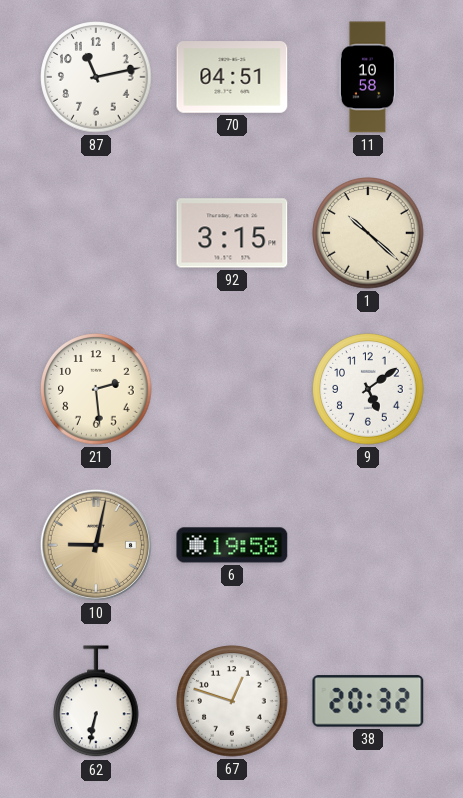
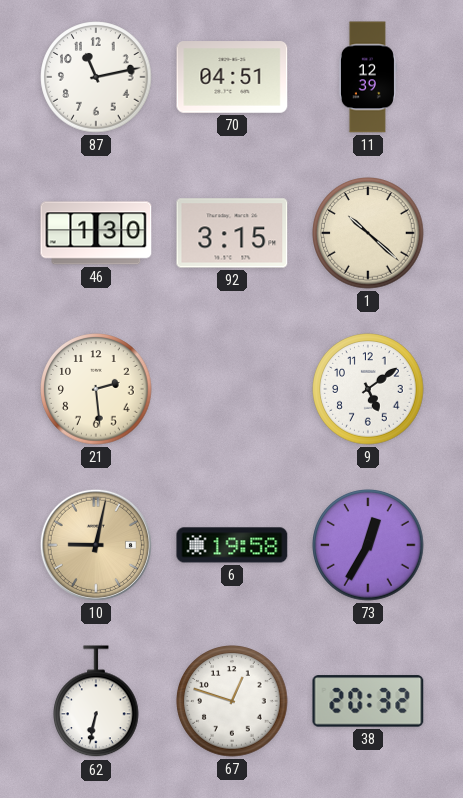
11: 10:58 -> 12:39 (368, 77)
46: none -> 1:30 (96, 233)
73: none -> 12:35 (368, 545)
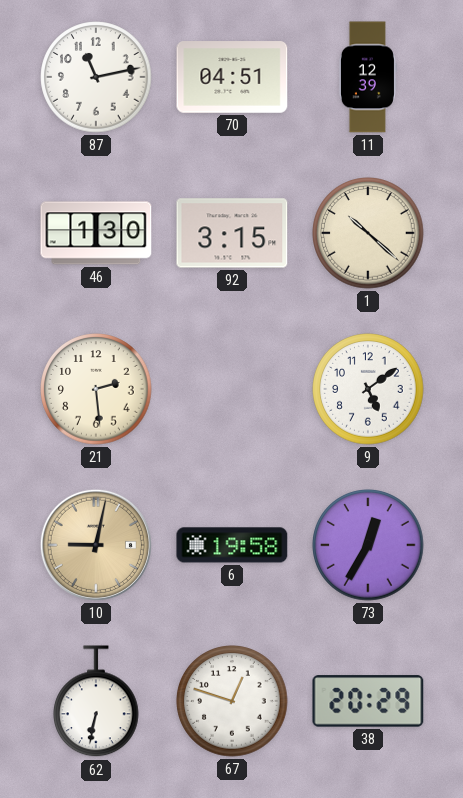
38: 20:32 -> 20:29 (368, 701)
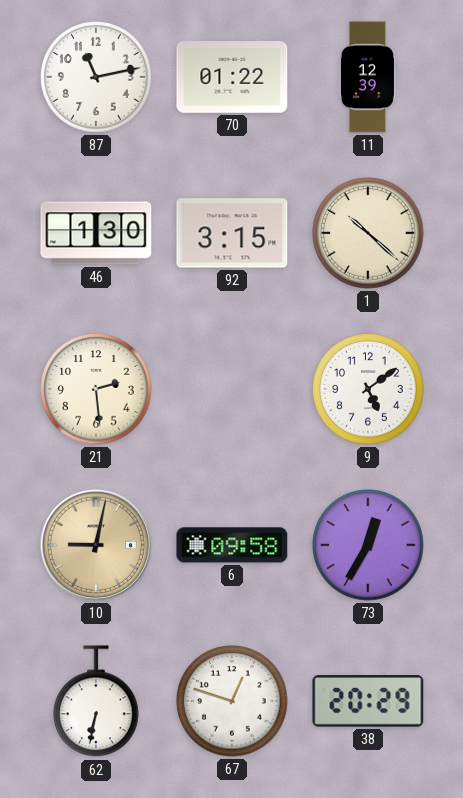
70: 04:51 -> 01:22 (232, 77)
6: 19:58 -> 09:58 (232, 545)
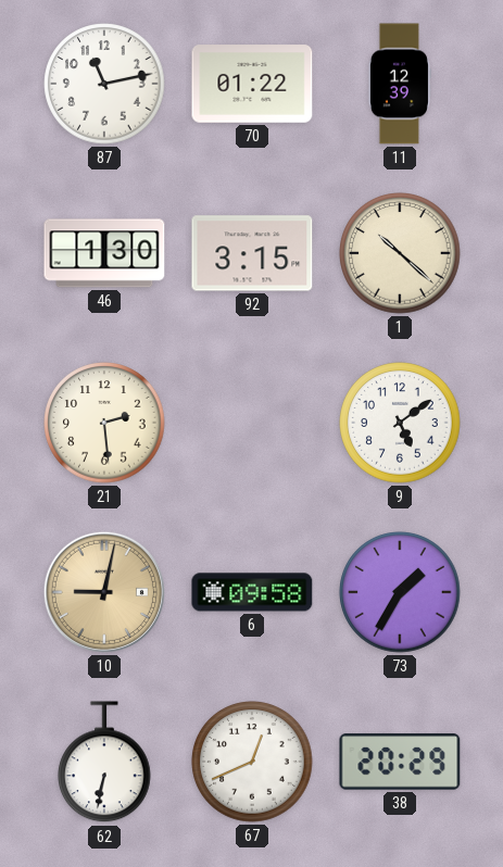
73: 12:35 -> 1:35 (400, 592)
67: 12:48 -> 12:41 (252, 762)
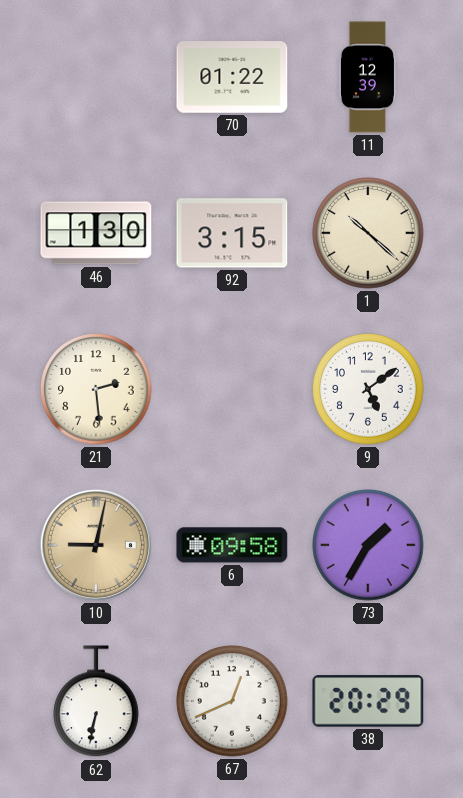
87: 11:13 -> none (104, 84)
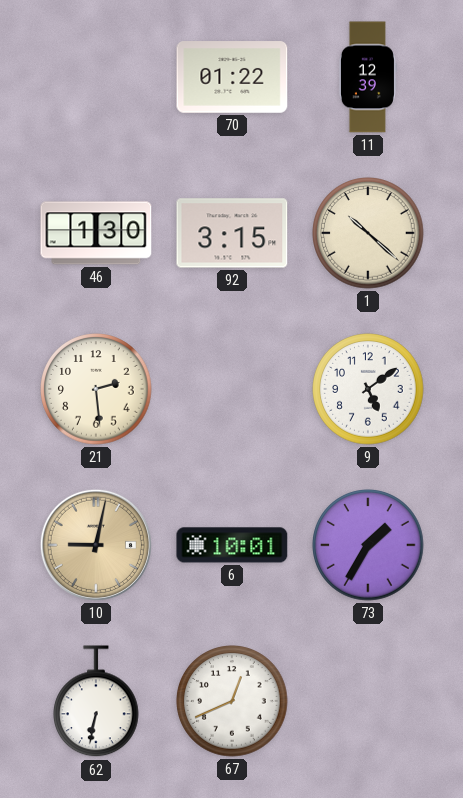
6: 09:58 -> 10:01 (232, 545)
38: 20:29 -> none (368, 701)
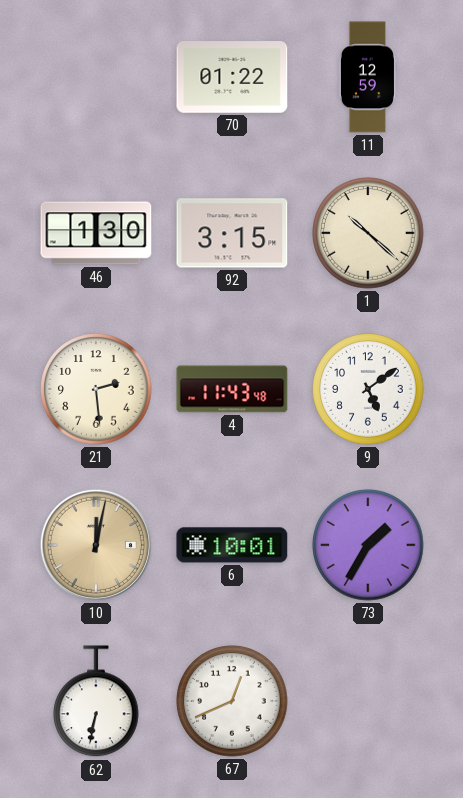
11: 12:39 -> 12:59 (368, 77)
4: none -> 11:43 (232, 389)
10: 9:02 -> 12:02 (96, 545)
